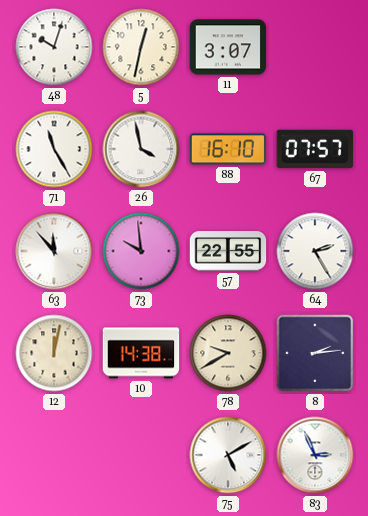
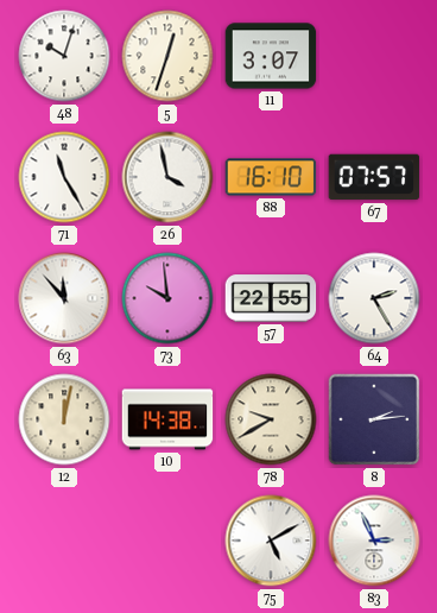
5: 12:32 -> 12:33 (167, 56)
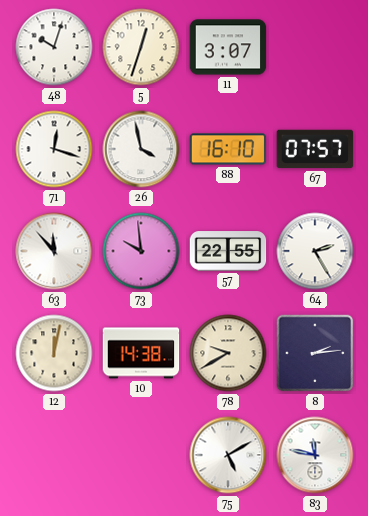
71: 11:25 -> 12:18 (54, 149)
83: 2:56 -> 11:47 (315, 455)
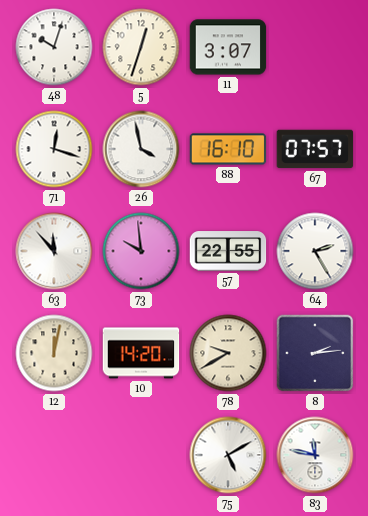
10: 14:38 -> 14:20 (141, 353)
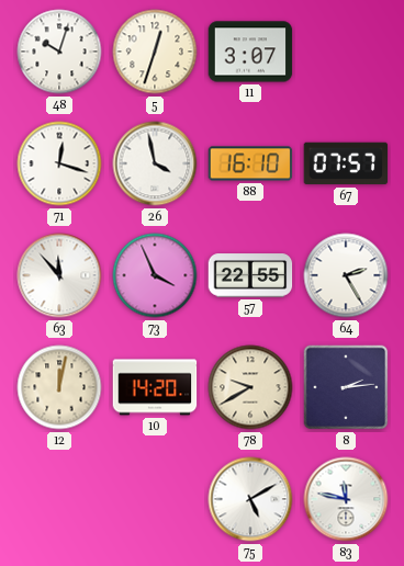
73: 9:59 -> 3:56 (155, 275)
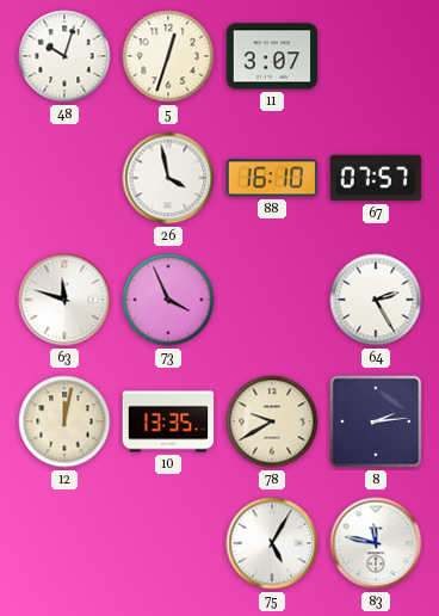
71: 12:18 -> none (59, 163)
63: 11:53 -> 11:48 (64, 300)
57: 22:55 -> none (250, 275)
10: 14:20 -> 13:35 (168, 421)
75: 5:10 -> 5:05 (272, 543)
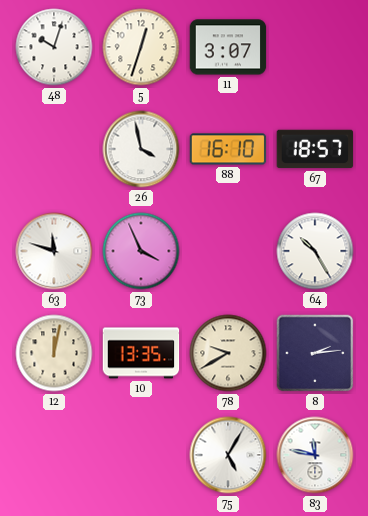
67: 07:57 -> 18:57 (315, 149)
64: 2:25 -> 10:25 (315, 251)
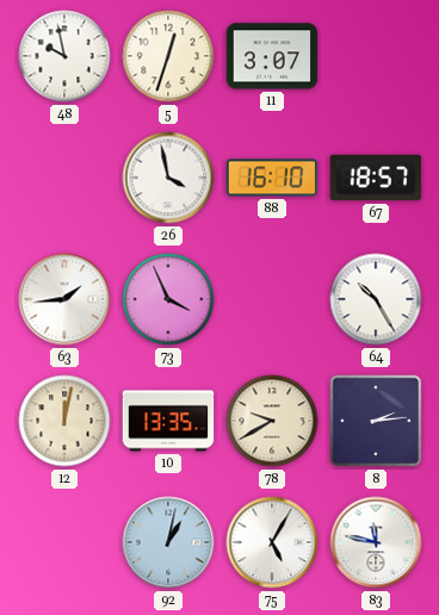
48: 10:03 -> 9:58 (64, 56)
63: 11:48 -> 1:44 (64, 299)
92: none -> 1:02 (168, 542)
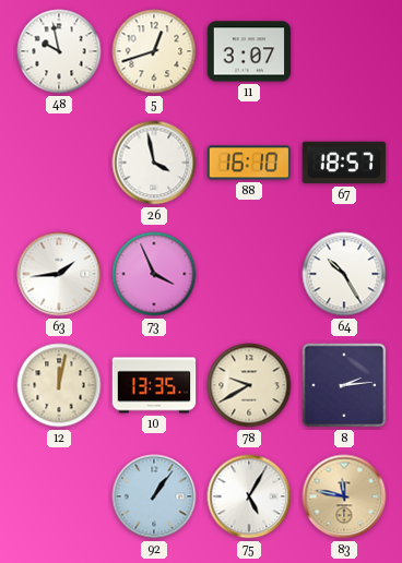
5: 12:33 -> 12:42 (154, 51)
92: 1:02 -> 1:06 (154, 496)
83 dial: white -> champagne (344, 496)
